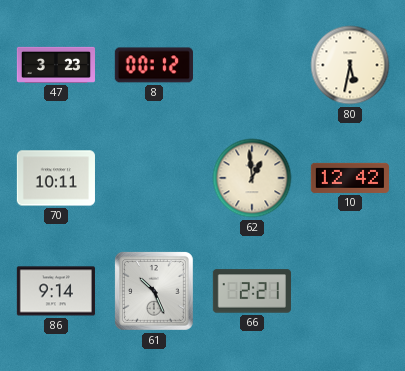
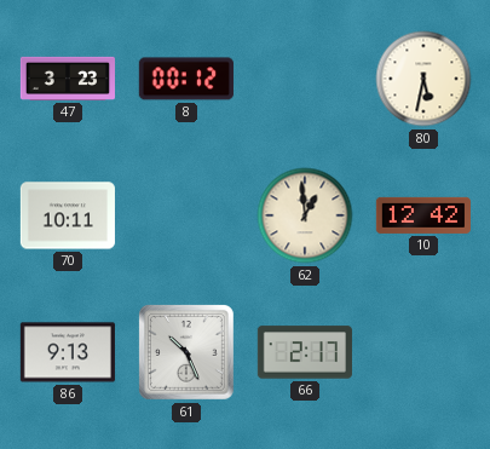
86: 9:14 -> 9:13 (68, 352)
66: 2:21 -> 2:17 (305, 352)
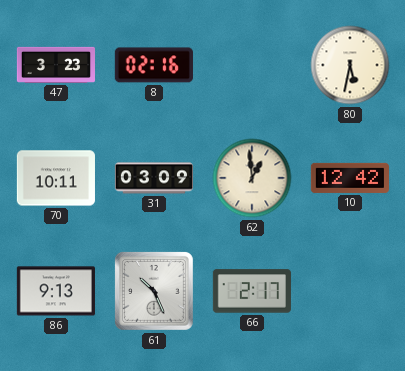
8: 00:12 -> 02:16 (154, 65)
31: none -> 03:09 (153, 178)
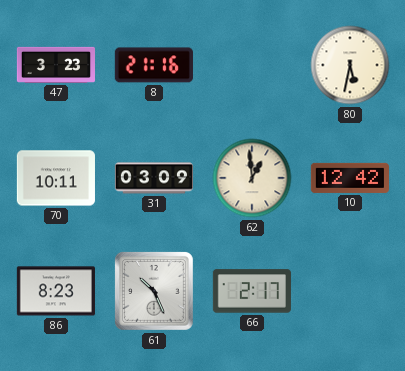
8: 02:16 -> 21:16 (154, 65)
86: 9:13 -> 8:23 (56, 291)
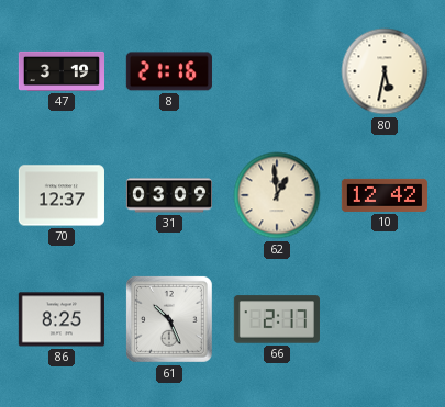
47: 3:23 -> 3:19 (60, 71)
70: 10:11 -> 12:37 (62, 195)
86: 8:23 -> 8:25 (62, 319)
